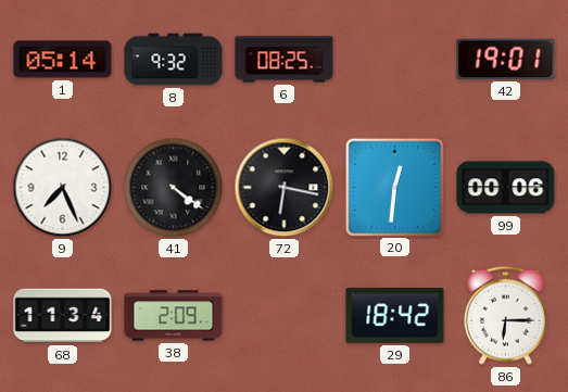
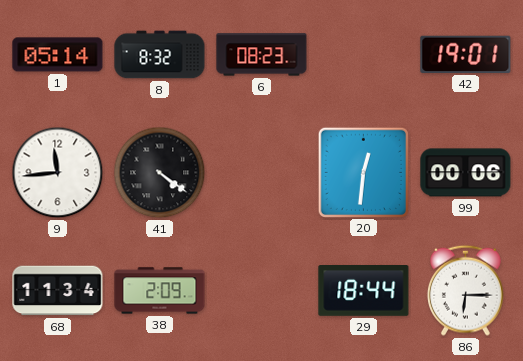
8: 9:32 -> 8:32 (160, 55)
6: 08:25 -> 08:23 (262, 55)
9: 7:26 -> 11:44 (58, 173)
72: 6:17 -> none (285, 188)
29: 18:42 -> 18:44 (364, 291)
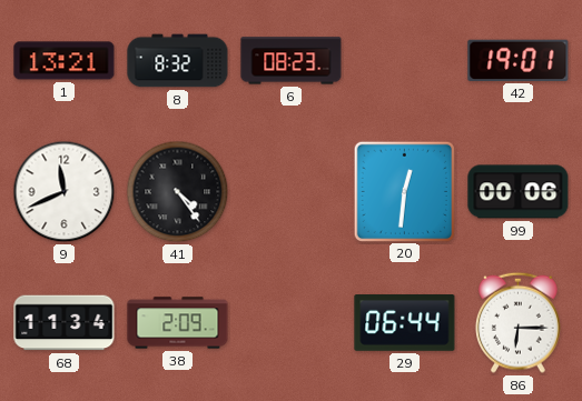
1: 05:14 -> 13:21 (65, 61)
9: 11:44 -> 11:41 (65, 192)
41: 4:21 -> 4:24 (178, 192)
29: 18:44 -> 06:44 (405, 323)
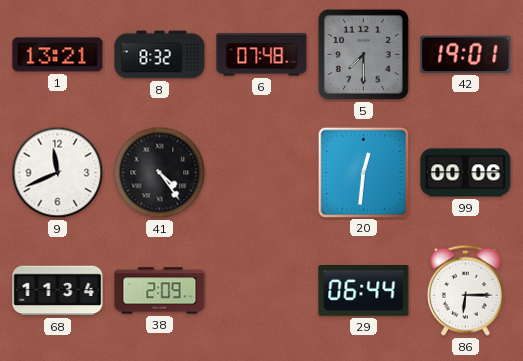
6: 08:23 -> 07:48 (262, 55)
5: none -> 7:30 (363, 54)
